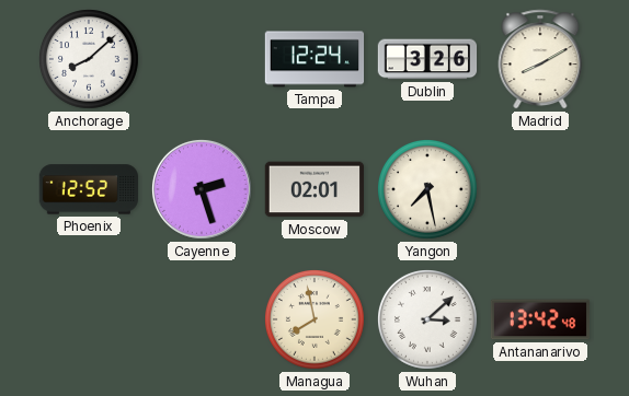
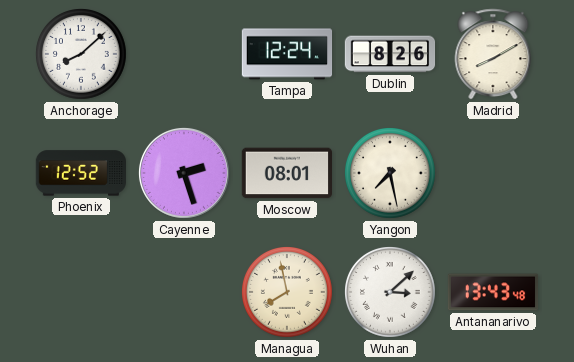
Dublin: 3:26 -> 8:26 (390, 54)
Moscow: 02:01 -> 08:01 (286, 173)
Antananarivo: 13:42 -> 13:43 (493, 292)
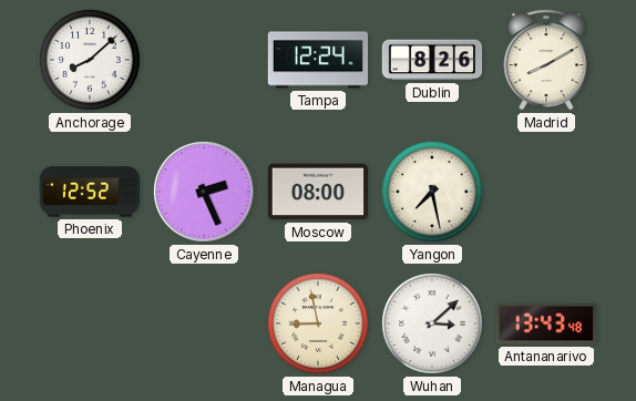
Cayenne: 2:27 -> 2:26 (204, 192)
Moscow: 08:01 -> 08:00 (317, 192)
Managua: 7:58 -> 8:58 (319, 325)
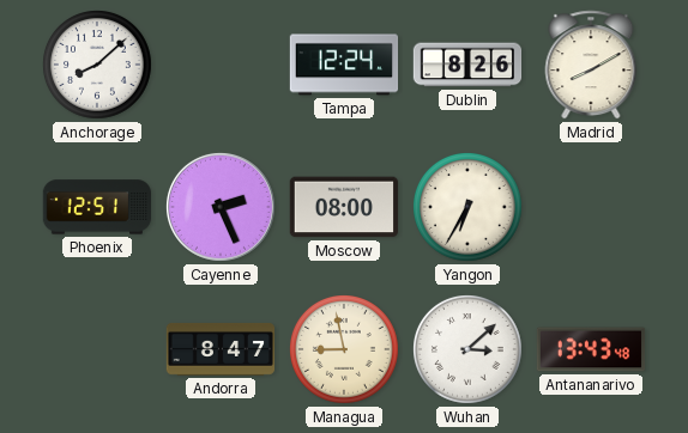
Phoenix: 12:52 -> 12:51 (96, 207)
Yangon: 7:28 -> 6:35 (469, 208)
Andorra: none -> 8:47 (221, 349)
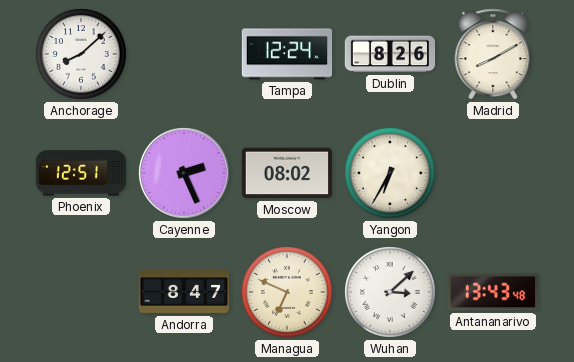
Moscow: 08:00 -> 08:02 (286, 173)
Managua: 8:58 -> 6:49 (288, 293)
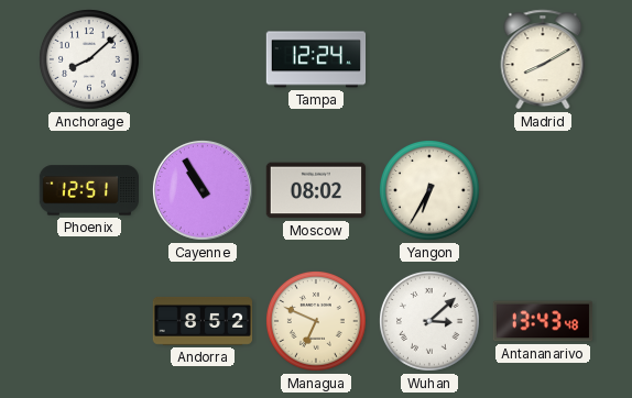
Dublin: 8:26 -> none (390, 54)
Cayenne: 2:26 -> 10:55 (203, 190)
Andorra: 8:47 -> 8:52 (203, 321)
